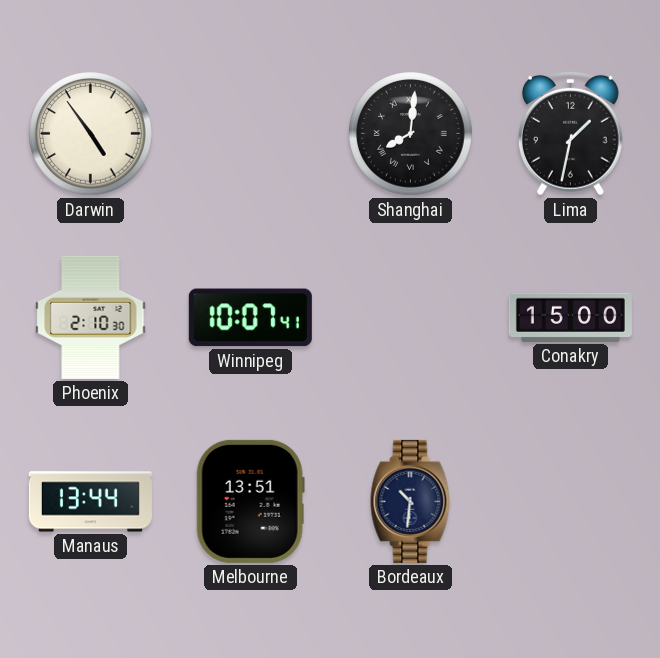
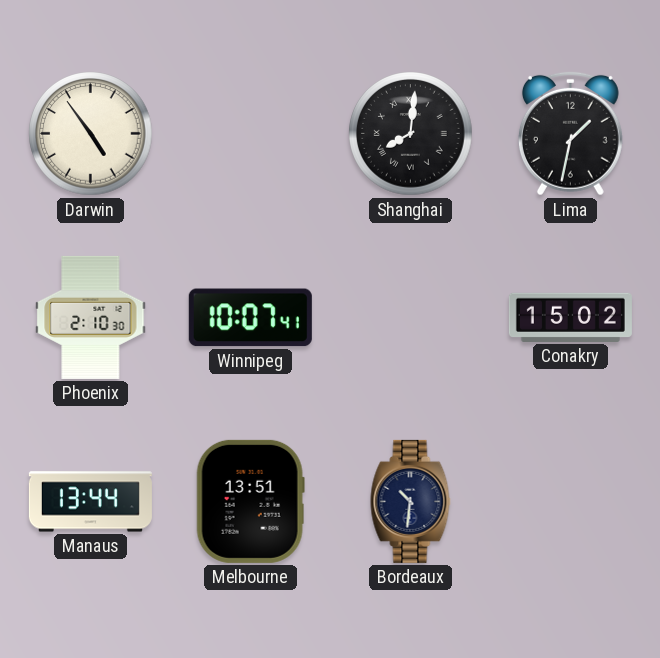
Conakry: 15:00 -> 15:02 (570, 317)
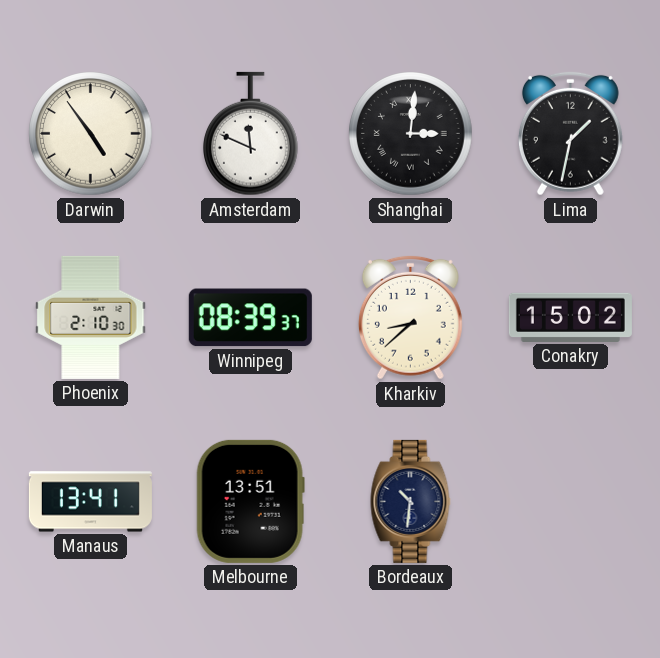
Amsterdam: none -> 11:49 (251, 134)
Shanghai: 8:01 -> 3:01 (411, 134)
Winnipeg: 10:07 -> 08:39 (250, 318)
Kharkiv: none -> 8:38 (410, 317)
Manaus: 13:44 -> 13:41 (90, 502)
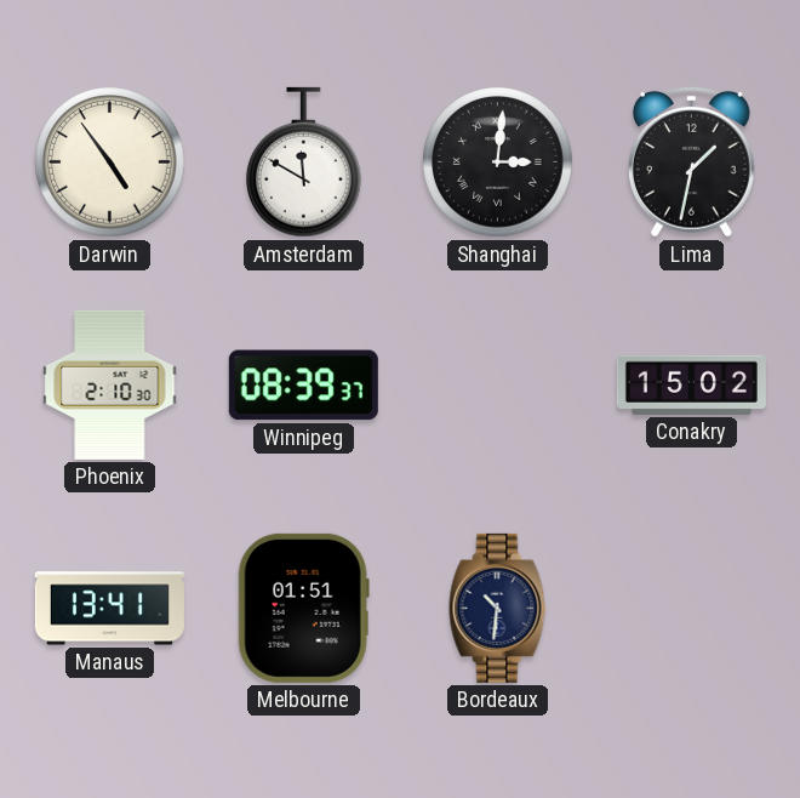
Amsterdam: 11:49 -> 11:50 (304, 163)
Kharkiv: 8:38 -> none (410, 317)
Melbourne: 13:51 -> 01:51 (303, 608)
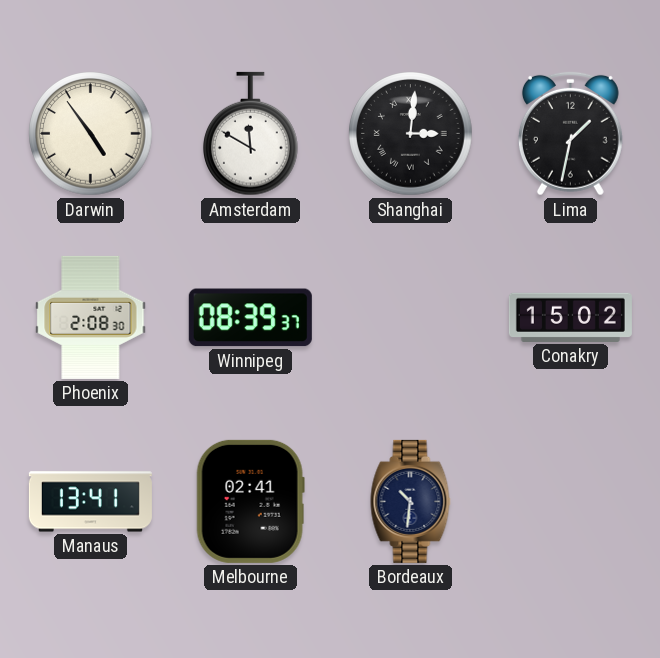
Phoenix: 2:10 -> 2:08 (91, 317)
Melbourne: 01:51 -> 02:41 (250, 501)
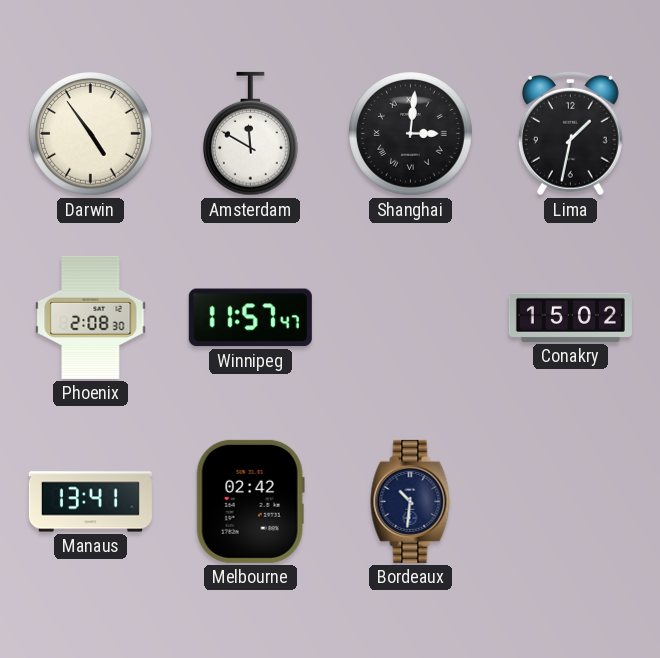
Winnipeg: 08:39 -> 11:57 (250, 318)
Melbourne: 02:41 -> 02:42 (250, 501)
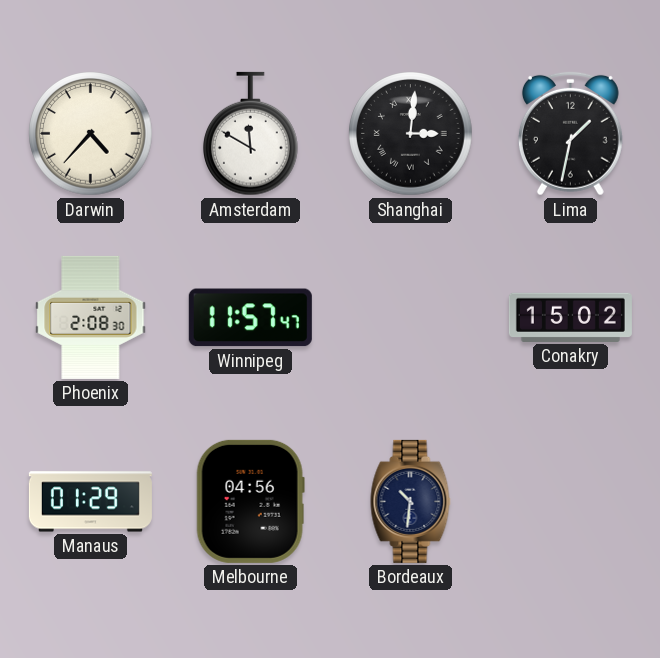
Darwin: 4:54 -> 4:37 (91, 134)
Manaus: 13:41 -> 01:29 (90, 502)
Melbourne: 02:42 -> 04:56 (250, 501)
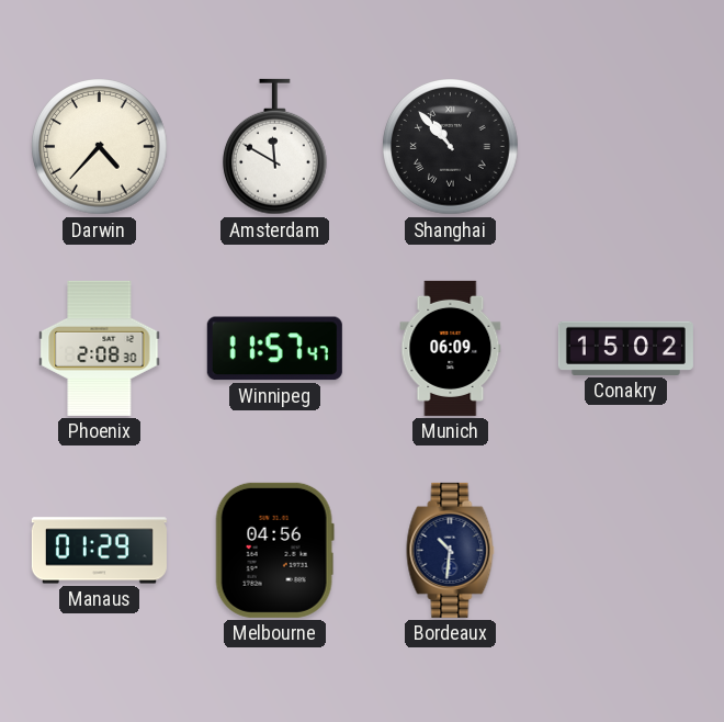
Shanghai: 3:01 -> 10:53 (451, 147)
Lima: 1:32 -> none (570, 133)
Munich: none -> 06:09 (451, 348)
